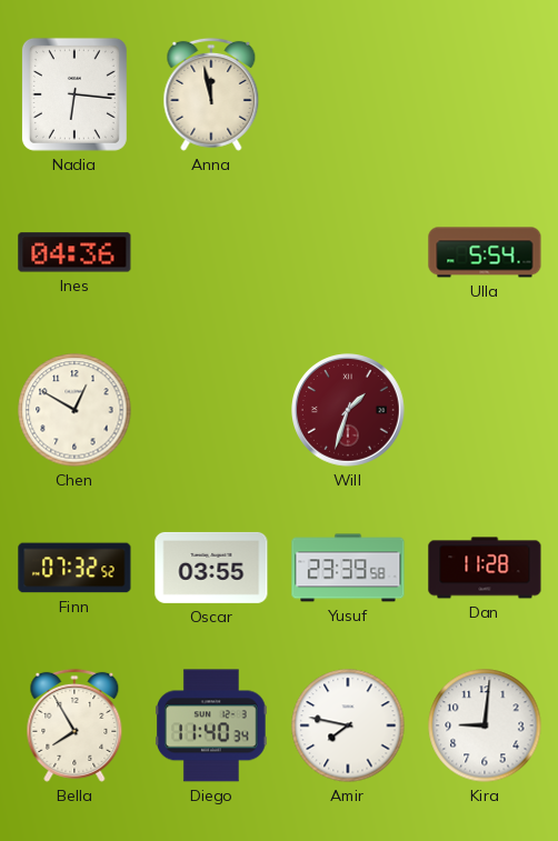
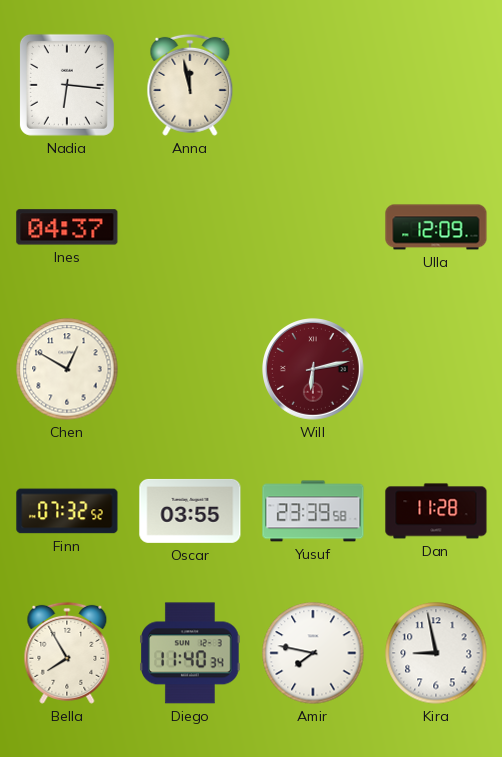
Ines: 04:36 -> 04:37 (67, 227)
Ulla: 5:54 -> 12:09 (436, 227)
Will: 1:33 -> 6:13 (314, 370)
Kira: 9:01 -> 8:58 (436, 653)
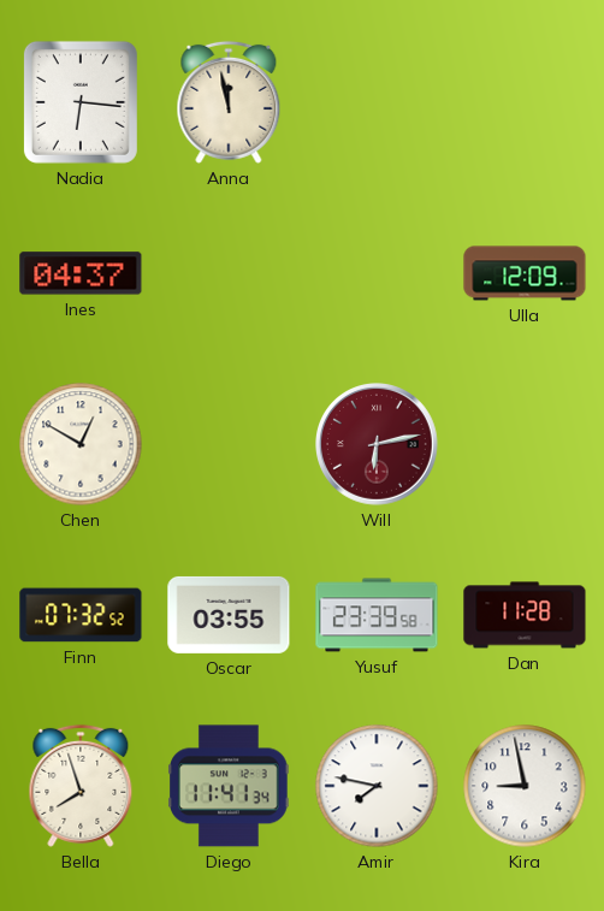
Bella: 7:55 -> 7:57 (81, 786)
Diego: 11:40 -> 11:41 (230, 786)
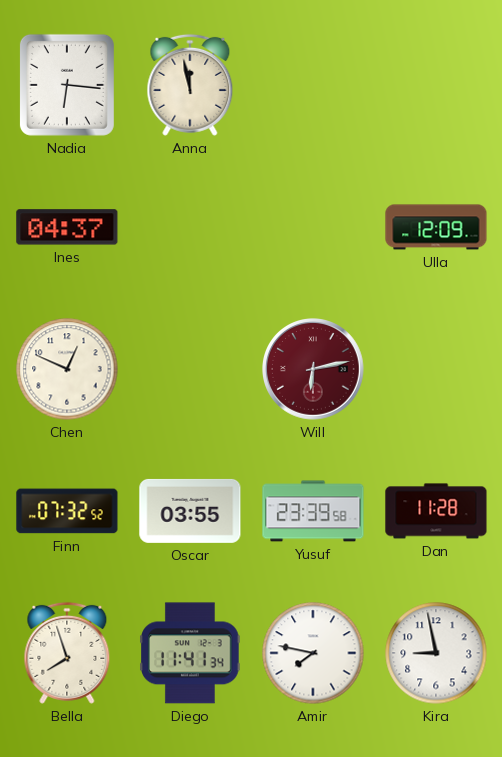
Chen: 12:50 -> 12:49 (67, 369)
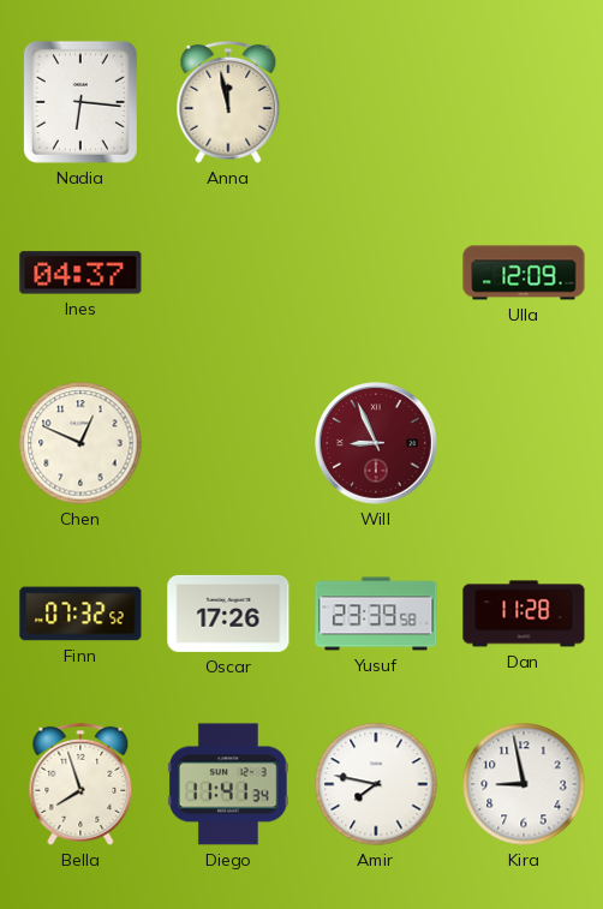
Will: 6:13 -> 8:56 (377, 444)
Oscar: 03:55 -> 17:26 (228, 614)
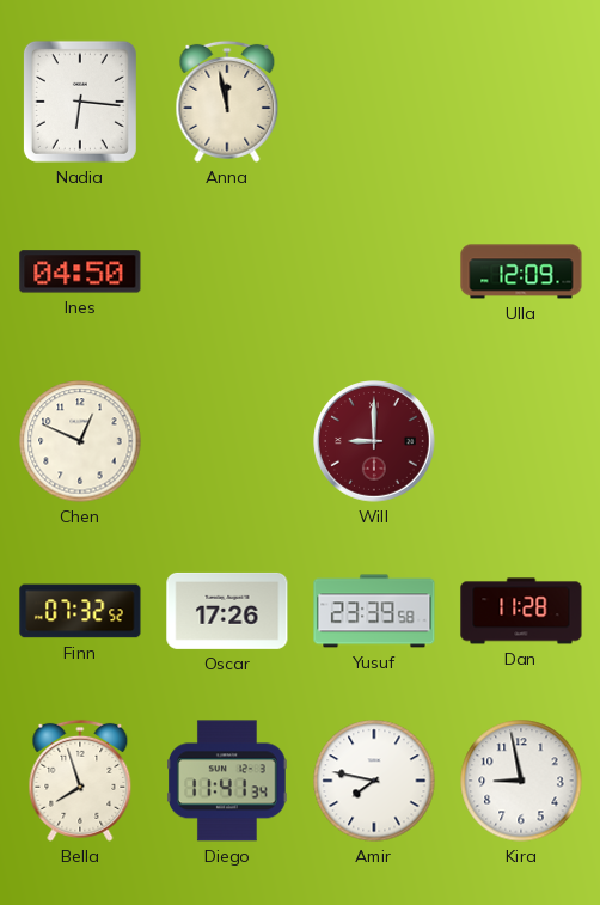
Ines: 04:37 -> 04:50 (80, 271)
Will: 8:56 -> 9:00 (375, 442)
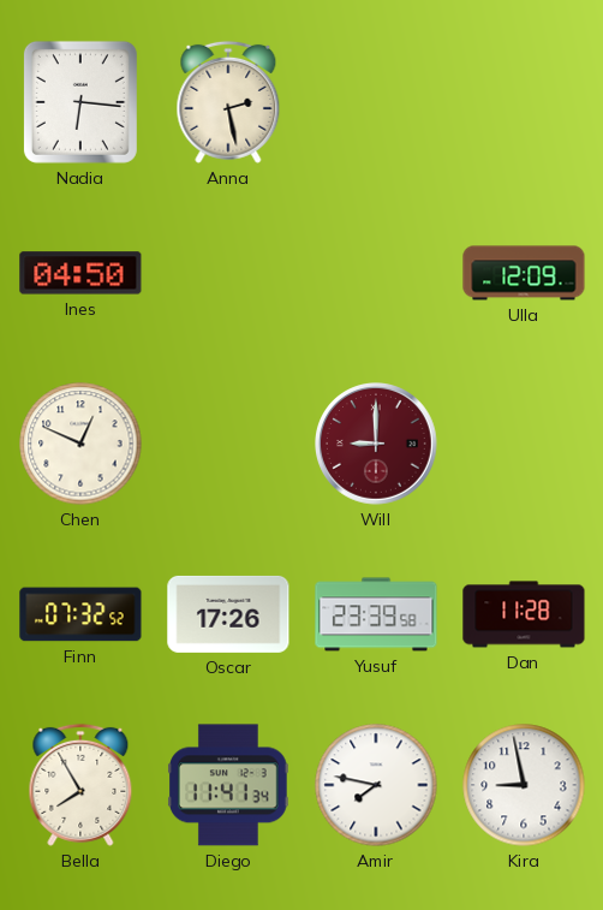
Anna: 11:58 -> 2:28 (228, 102)
Bella: 7:57 -> 7:55 (80, 785)
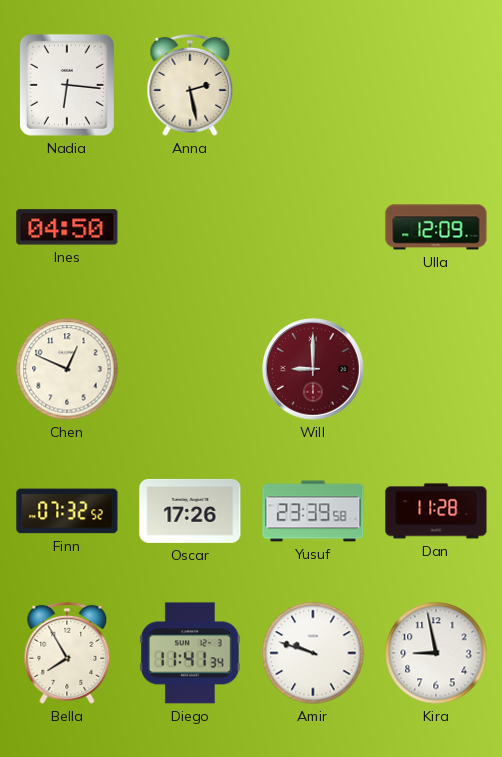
Amir: 7:47 -> 9:48 (313, 653)
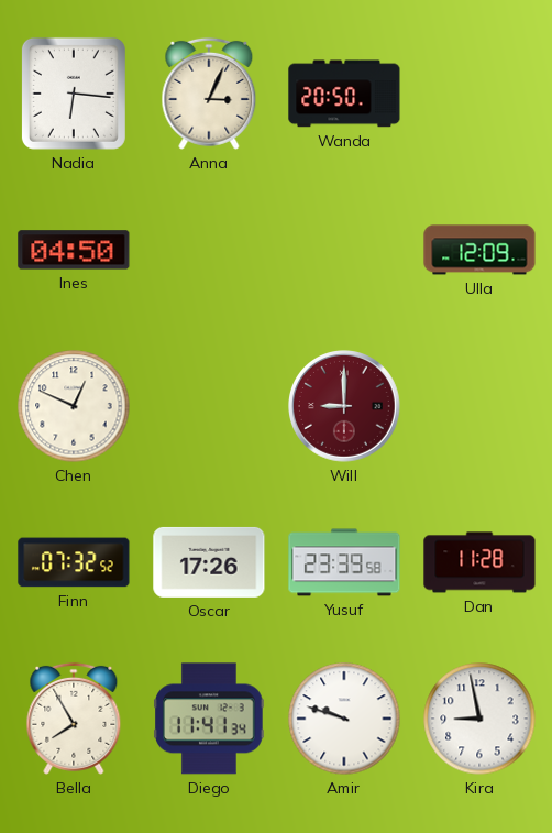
Anna: 2:28 -> 3:04 (209, 94)
Wanda: none -> 20:50 (344, 94)
